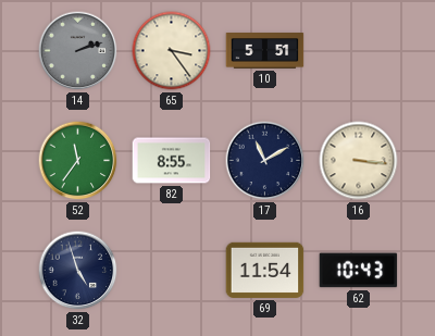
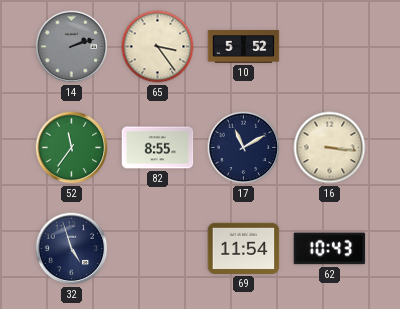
10: 5:51 -> 5:52 (244, 47)
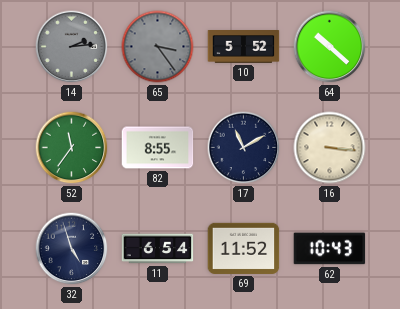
14: 2:12 -> 2:14 (72, 47)
65 dial: cream -> grey (158, 47)
64: none -> 10:22 (330, 47)
11: none -> 6:54 (158, 249)
69: 11:54 -> 11:52 (244, 248)
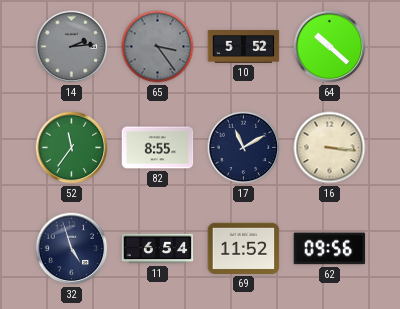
62: 10:43 -> 09:56 (330, 249)
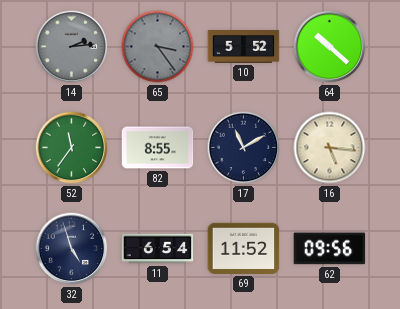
16: 3:16 -> 5:16 (330, 148)
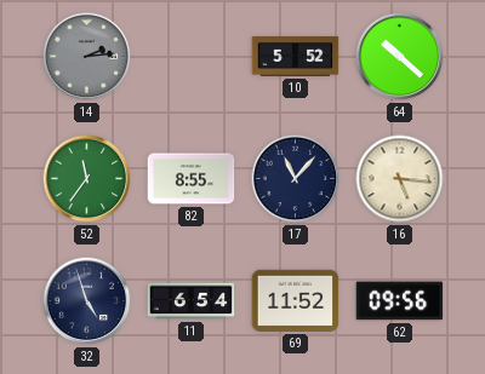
65: 3:24 -> none (158, 47)
17: 11:10 -> 11:07 (296, 179)
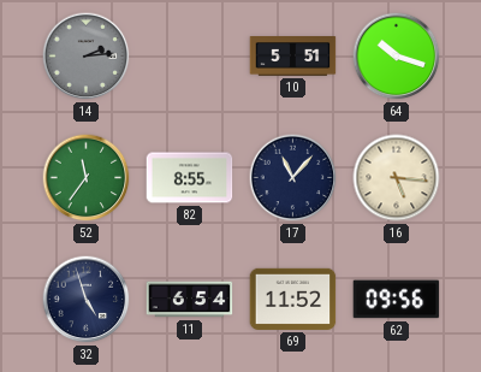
10: 5:52 -> 5:51 (293, 57)
64: 10:22 -> 10:18 (397, 57)
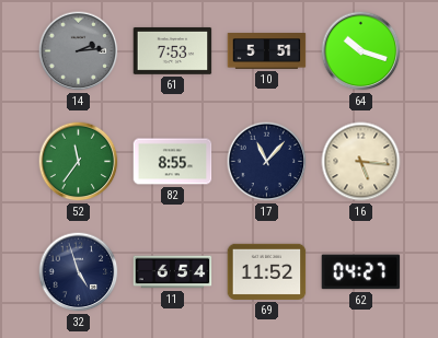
61: none -> 7:53 (173, 50)
62: 09:56 -> 04:27 (361, 272)
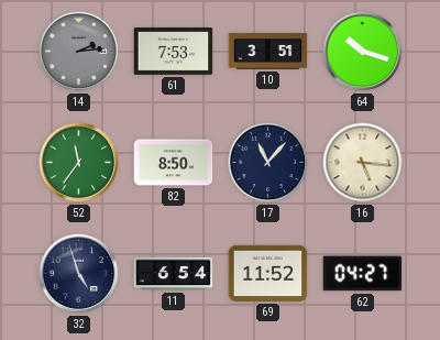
10: 5:51 -> 3:51 (268, 52)
82: 8:55 -> 8:50 (174, 163)
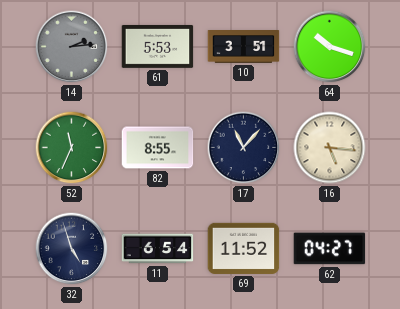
61: 7:53 -> 5:53 (158, 46)
52: 11:36 -> 11:34 (72, 148)
82: 8:50 -> 8:55 (158, 148)
